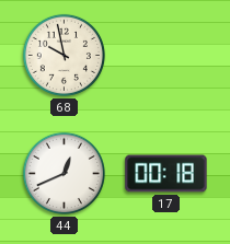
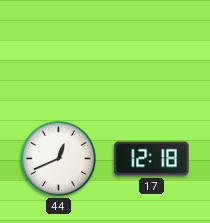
68: 9:58 -> none (64, 55)
17: 00:18 -> 12:18 (152, 159)
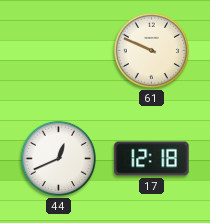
61: none -> 9:49 (151, 50)
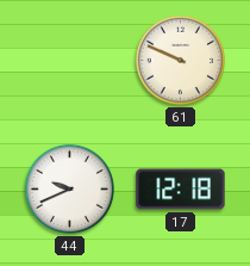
44: 12:41 -> 9:41 (69, 188)
